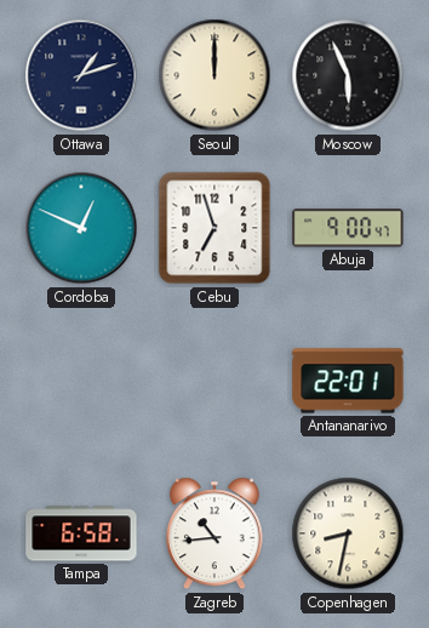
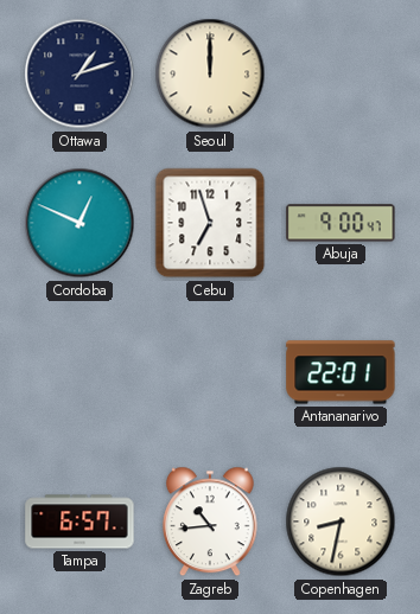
Moscow: 5:56 -> none (348, 75)
Tampa: 6:58 -> 6:57 (79, 522)
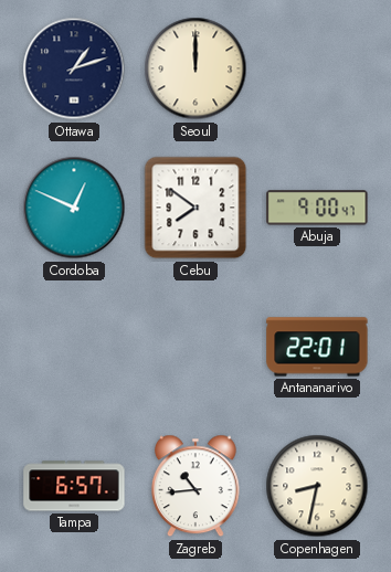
Cebu: 6:57 -> 7:51 (196, 208)
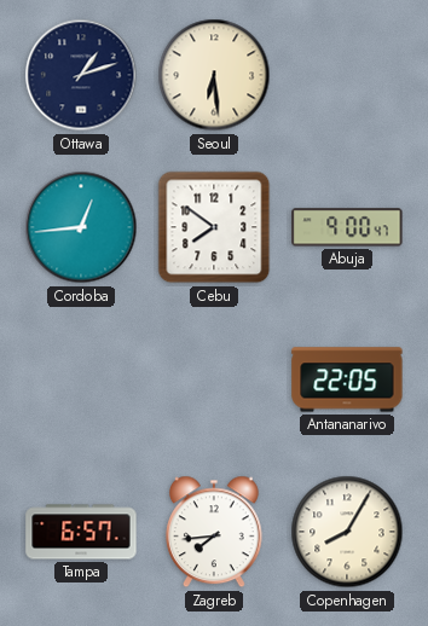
Seoul: 12:00 -> 6:29 (214, 75)
Cordoba: 12:49 -> 12:44 (81, 227)
Antananarivo: 22:01 -> 22:05 (347, 379)
Zagreb: 10:44 -> 7:44 (214, 532)
Copenhagen: 8:32 -> 8:05 (347, 532)
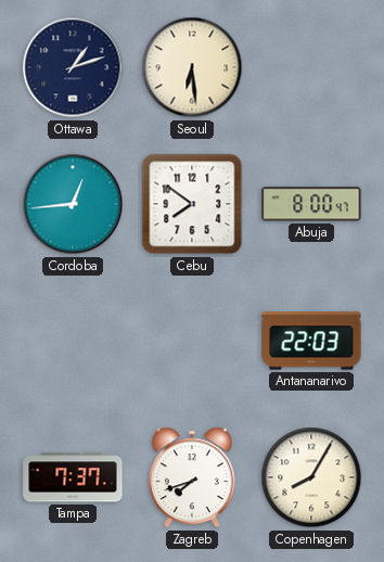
Abuja: 9:00 -> 8:00 (311, 204)
Antananarivo: 22:05 -> 22:03 (311, 341)
Tampa: 6:57 -> 7:37 (73, 477)
Zagreb: 7:44 -> 7:42 (192, 477)
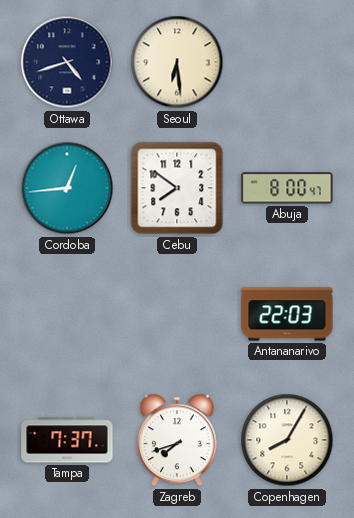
Ottawa: 1:12 -> 4:42 (67, 62)
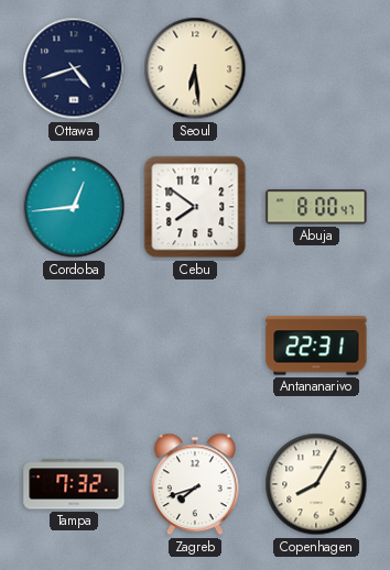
Antananarivo: 22:03 -> 22:31 (316, 346)
Tampa: 7:37 -> 7:32 (74, 484)
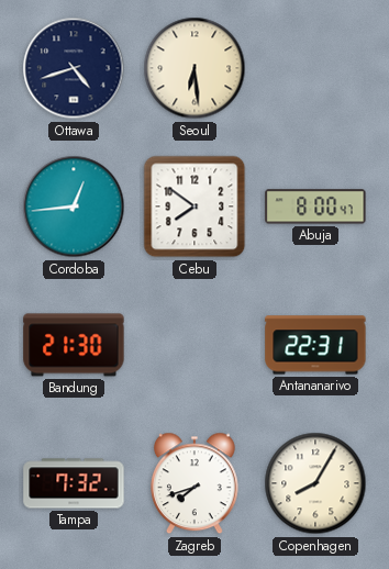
Bandung: none -> 21:30 (74, 345)
